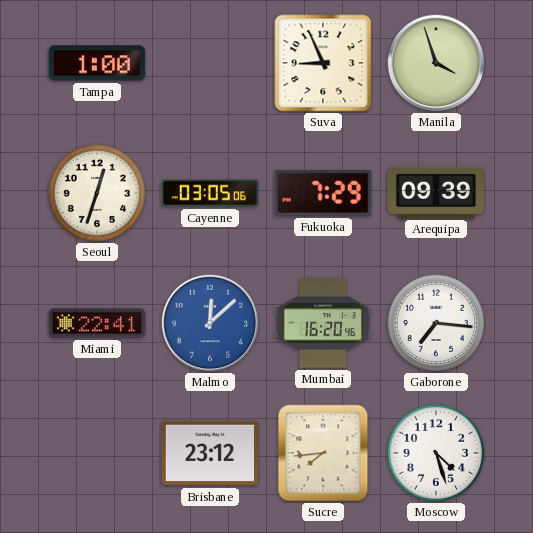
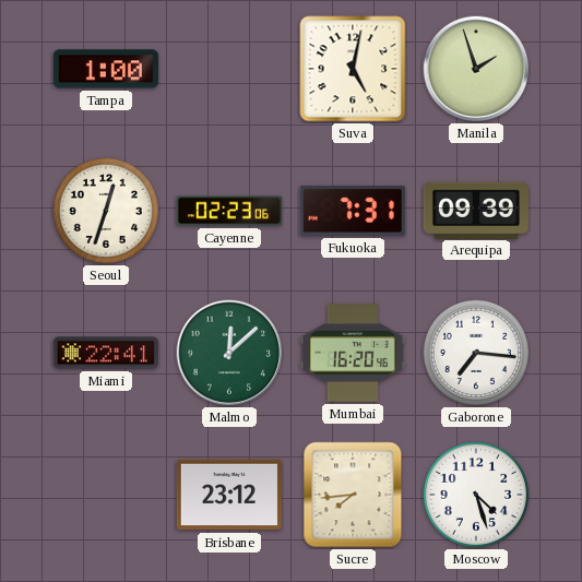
Suva: 8:56 -> 5:02 (353, 69)
Manila: 3:57 -> 1:57 (476, 69)
Cayenne: 03:05 -> 02:23 (229, 211)
Fukuoka: 7:29 -> 7:31 (353, 212)
Malmo dial: blue -> green (229, 353)
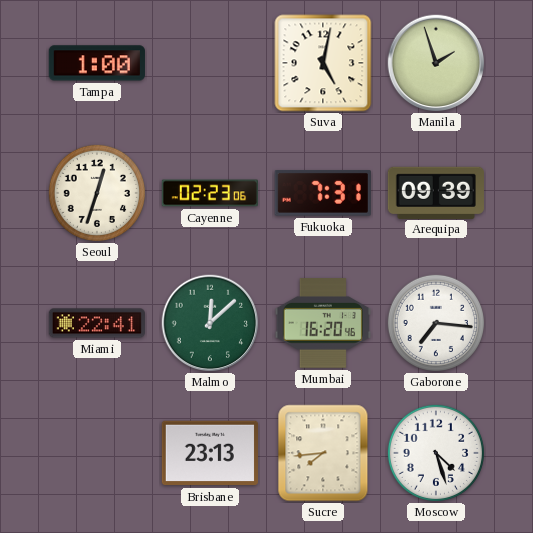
Brisbane: 23:12 -> 23:13 (210, 453)
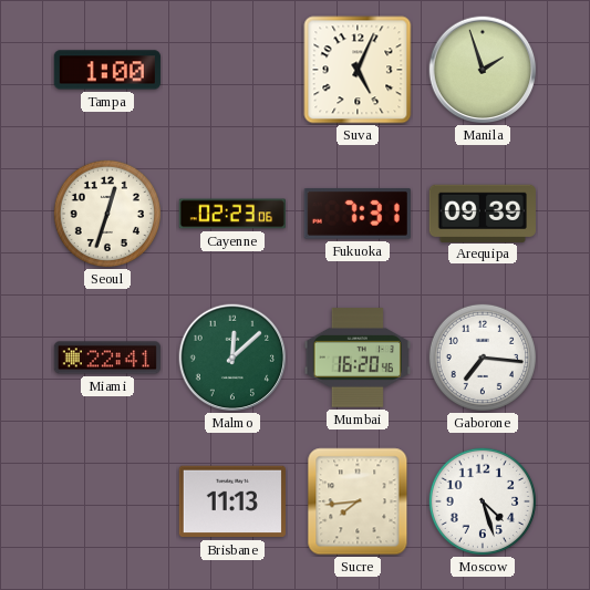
Suva: 5:02 -> 5:04 (358, 70)
Brisbane: 23:13 -> 11:13 (232, 501)
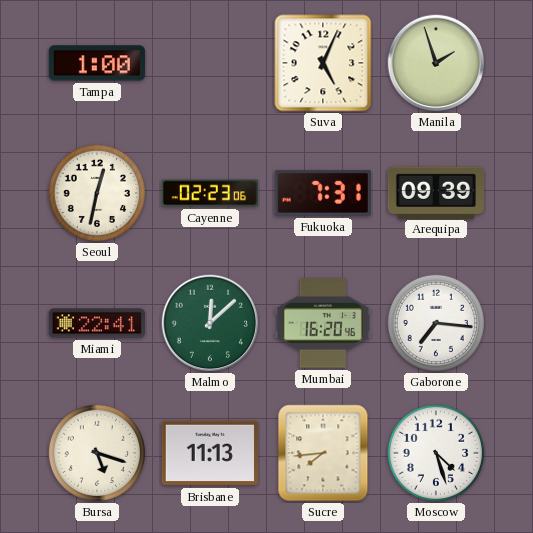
Seoul: 12:33 -> 12:32 (97, 193)
Bursa: none -> 5:18 (97, 453)
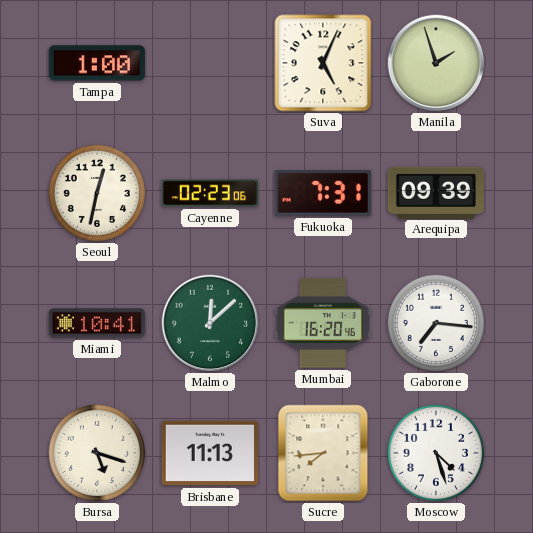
Miami: 22:41 -> 10:41 (97, 323)
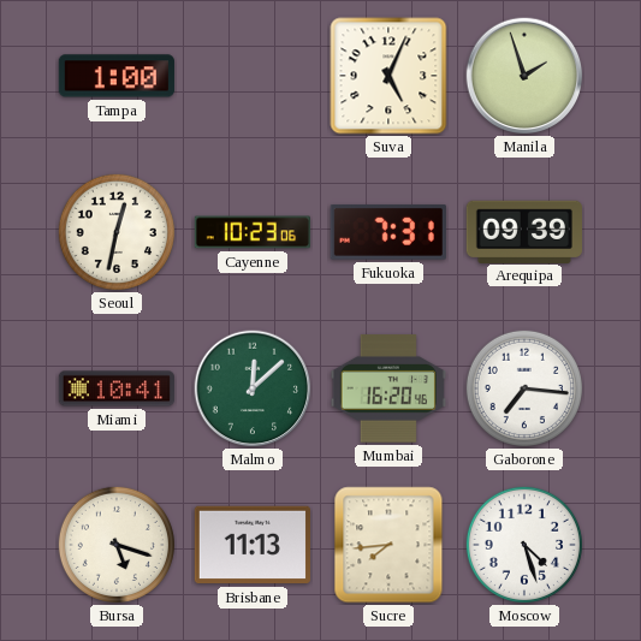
Cayenne: 02:23 -> 10:23 (253, 232)
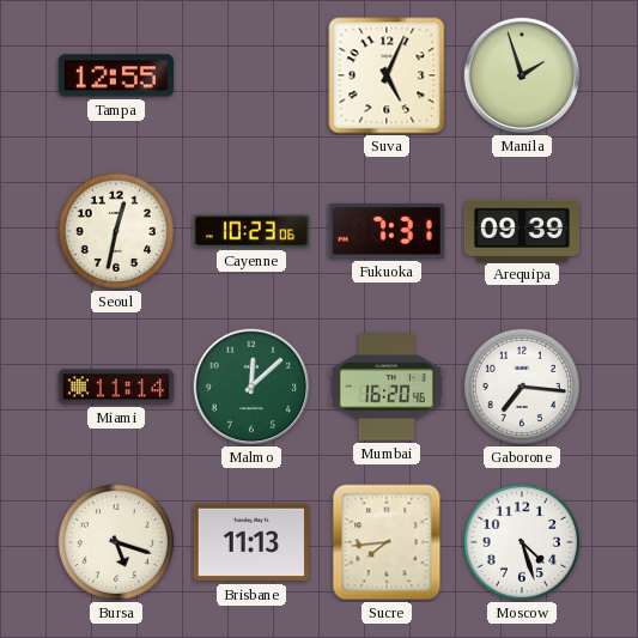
Tampa: 1:00 -> 12:55 (116, 75)
Miami: 10:41 -> 11:14 (116, 387)
